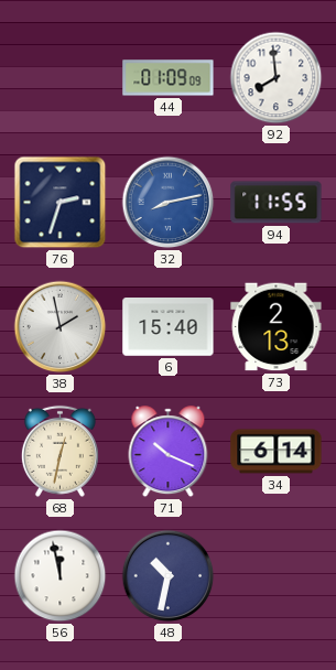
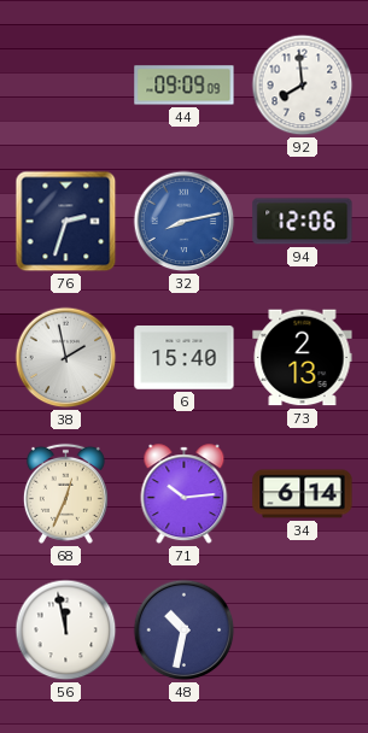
44: 01:09 -> 09:09 (185, 86)
94: 11:55 -> 12:06 (303, 222)
68: 12:32 -> 12:34 (65, 493)
71: 10:19 -> 10:14 (185, 494)
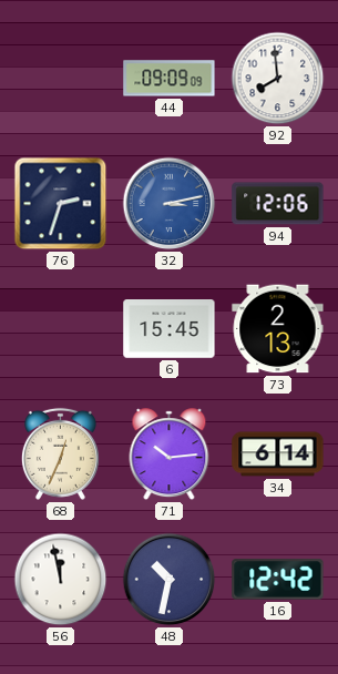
32: 8:13 -> 3:13 (170, 204)
38: 1:58 -> none (66, 358)
6: 15:40 -> 15:45 (170, 329)
16: none -> 12:42 (278, 580)
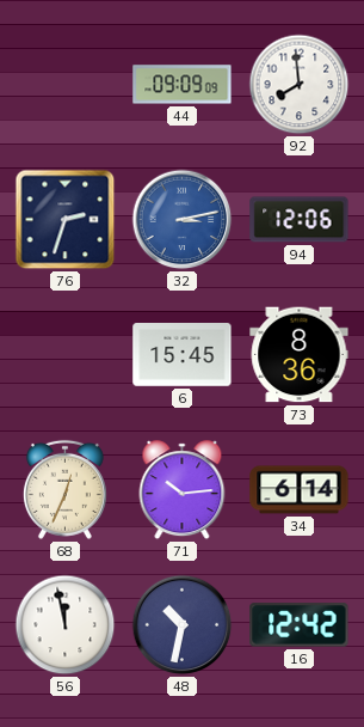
73: 2:13 -> 8:36 (300, 355)
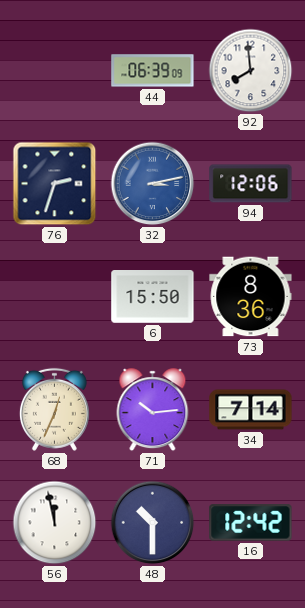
44: 09:09 -> 06:39 (153, 71)
6: 15:45 -> 15:50 (153, 297)
34: 6:14 -> 7:14 (251, 410)
48: 10:32 -> 10:30 (153, 523)
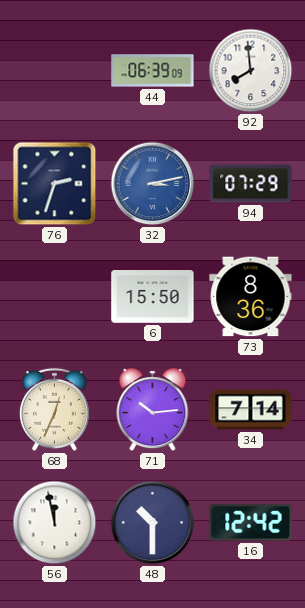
94: 12:06 -> 07:29 (251, 184)
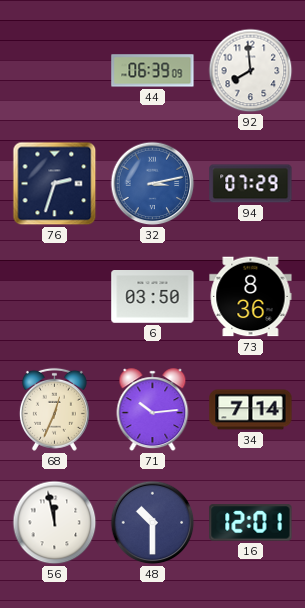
6: 15:50 -> 03:50 (153, 297)
16: 12:42 -> 12:01 (251, 523)
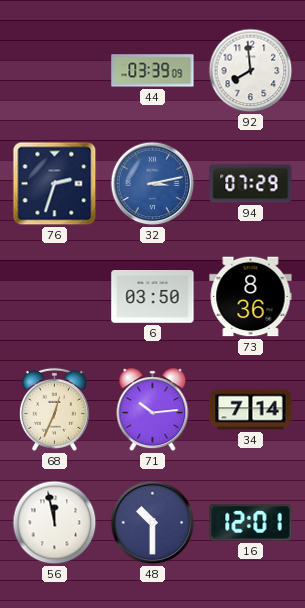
44: 06:39 -> 03:39 (153, 71)
